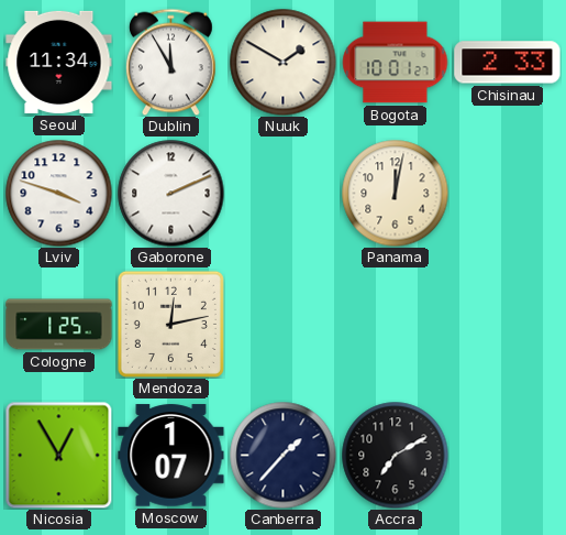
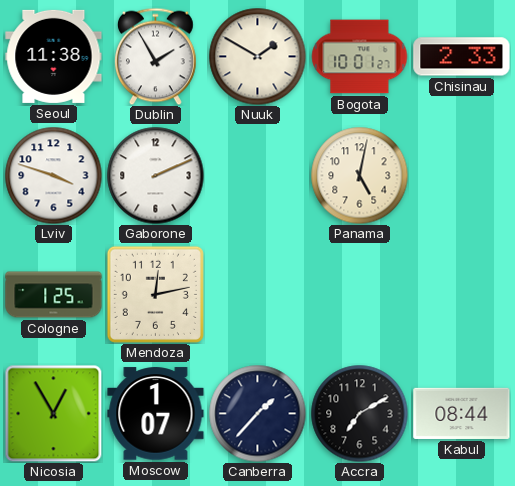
Seoul: 11:34 -> 11:38 (54, 56)
Dublin: 11:55 -> 1:55 (155, 56)
Panama: 12:02 -> 5:02 (359, 175)
Kabul: none -> 08:44 (462, 413)
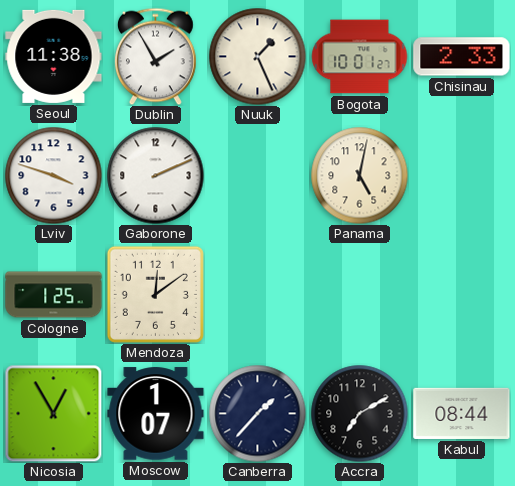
Nuuk: 1:50 -> 1:26 (257, 56)
Mendoza: 12:13 -> 12:09 (155, 294)
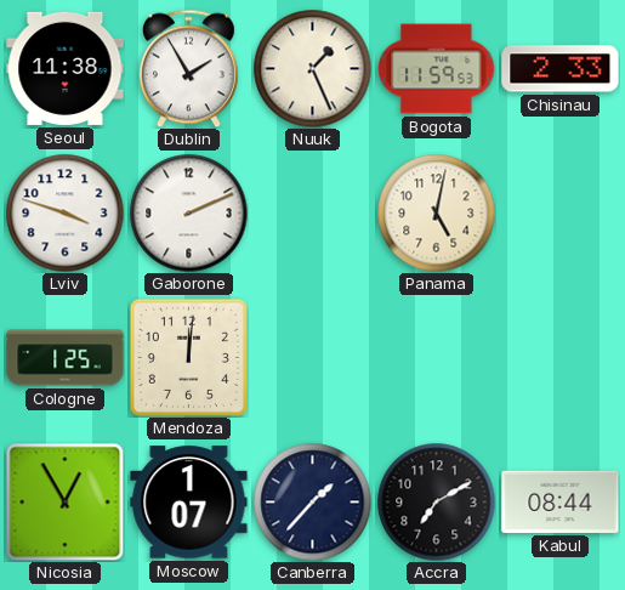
Bogota: 10:01 -> 11:59 (437, 69)
Mendoza: 12:09 -> 12:01 (188, 357)
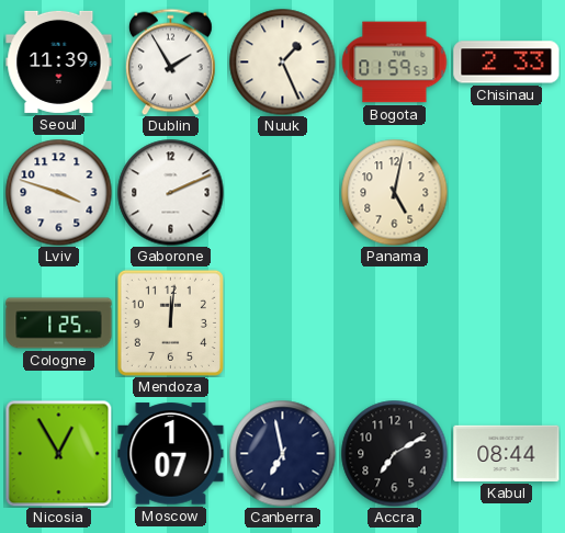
Seoul: 11:38 -> 11:39 (59, 61)
Bogota: 11:59 -> 01:59 (395, 63)
Canberra: 1:37 -> 6:58 (282, 453)
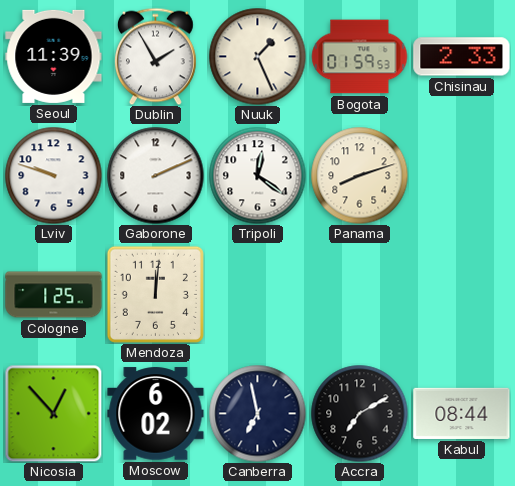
Lviv: 3:48 -> 9:48 (53, 175)
Tripoli: none -> 12:21 (257, 175)
Panama: 5:02 -> 8:12 (359, 175)
Nicosia: 12:55 -> 12:53 (53, 413)
Moscow: 1:07 -> 6:02 (156, 414)
